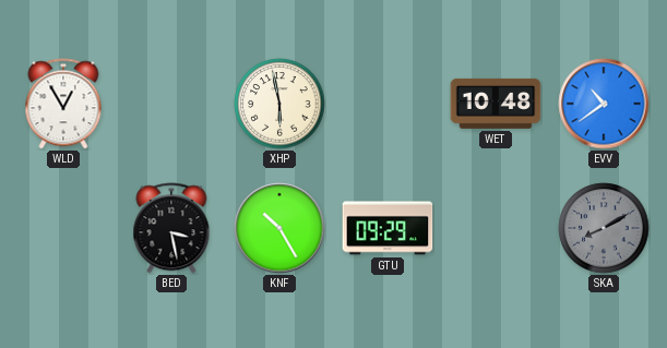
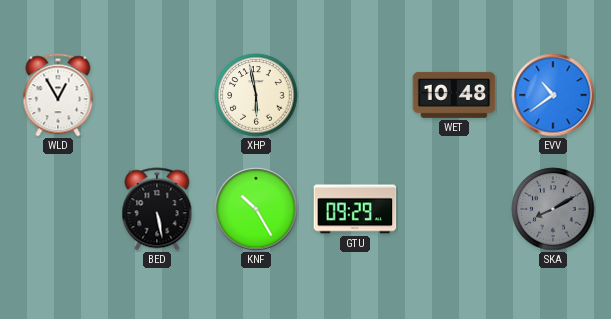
BED: 3:28 -> 5:28 (157, 209)
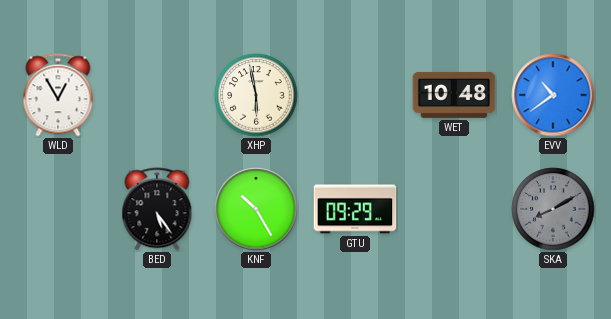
BED: 5:28 -> 5:24 (157, 209)
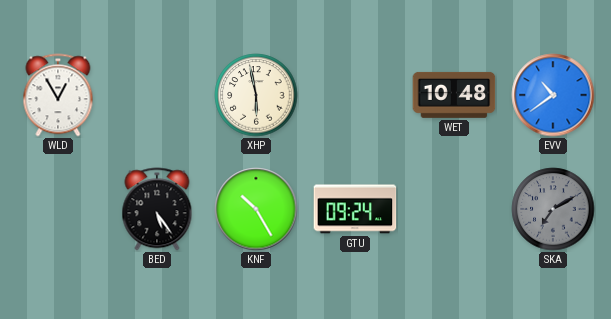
GTU: 09:29 -> 09:24 (355, 209)
SKA: 8:10 -> 7:10 (553, 209)
